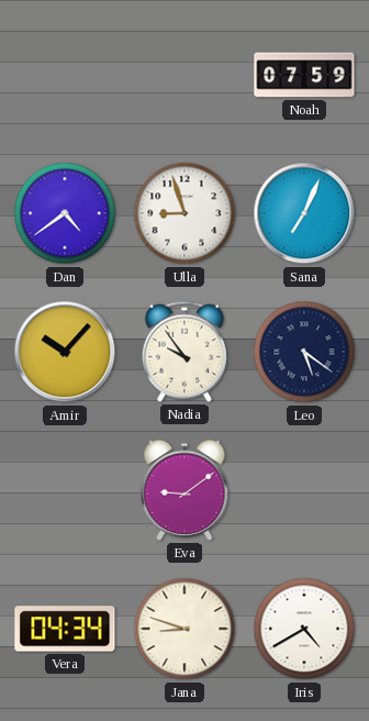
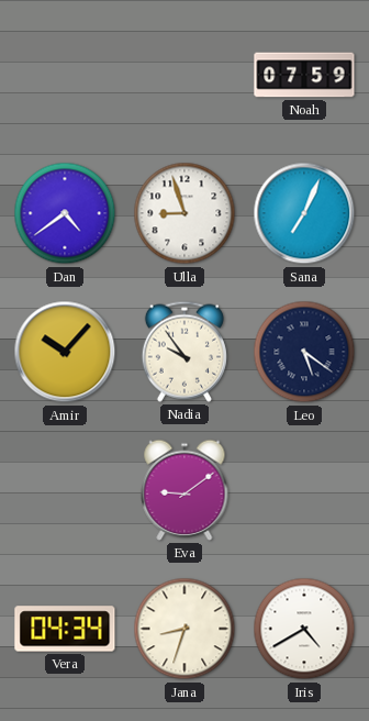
Jana: 8:48 -> 8:33 (185, 629)
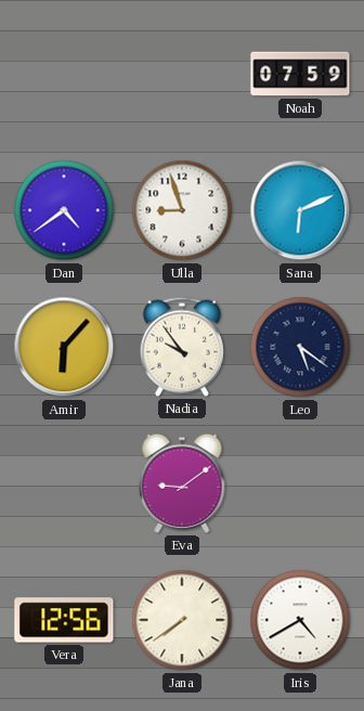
Sana: 7:04 -> 6:11 (300, 210)
Amir: 10:07 -> 6:07 (64, 347)
Vera: 04:34 -> 12:56 (64, 620)
Jana: 8:33 -> 7:39 (182, 620)
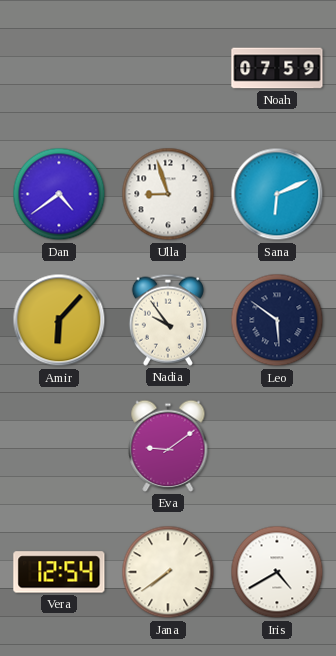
Leo: 5:21 -> 5:51 (277, 320)
Vera: 12:56 -> 12:54 (59, 572)
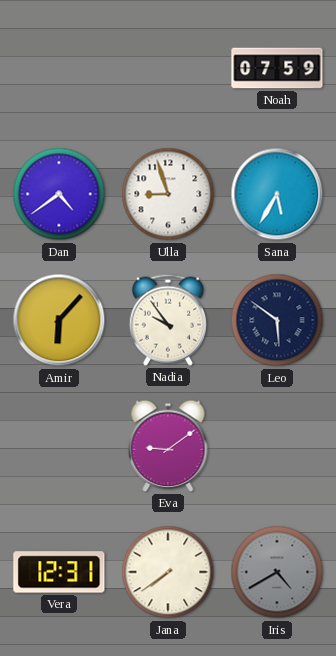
Sana: 6:11 -> 5:35 (277, 194)
Vera: 12:54 -> 12:31 (59, 572)
Iris dial: white -> grey (277, 572)
